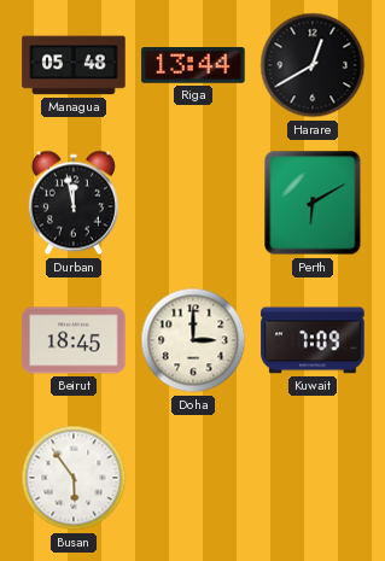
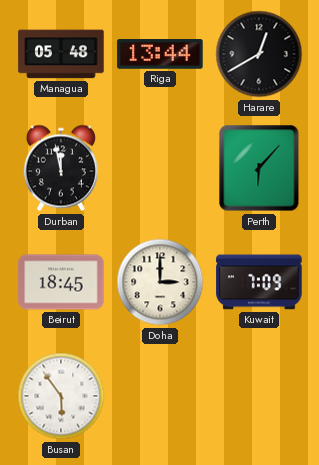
Perth: 6:10 -> 6:07 (259, 168)
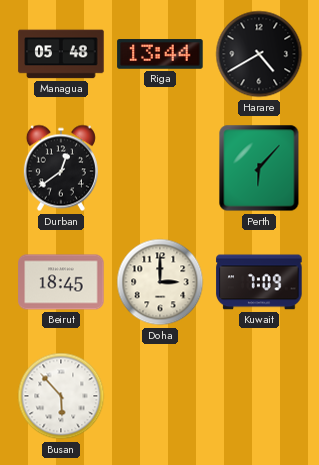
Harare: 12:40 -> 4:40 (259, 54)
Durban: 11:58 -> 12:39 (61, 168)
Busan: 5:54 -> 5:53 (61, 396)
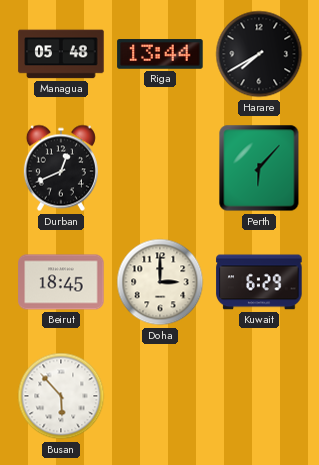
Harare: 4:40 -> 7:40 (259, 54)
Durban: 12:39 -> 12:41 (61, 168)
Kuwait: 7:09 -> 6:29 (259, 282)
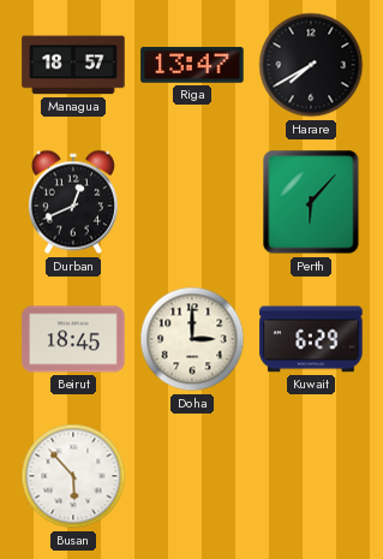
Managua: 05:48 -> 18:57 (73, 65)
Riga: 13:44 -> 13:47 (192, 65)
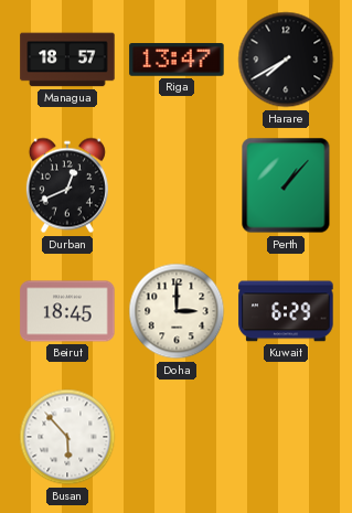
Perth: 6:07 -> 1:07 (286, 185)
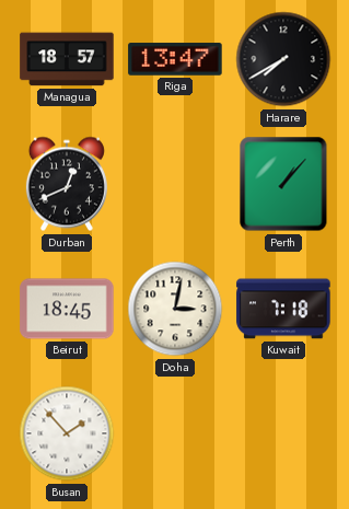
Doha: 3:00 -> 3:02 (175, 309)
Kuwait: 6:29 -> 7:18 (283, 309)
Busan: 5:53 -> 1:53 (67, 433)
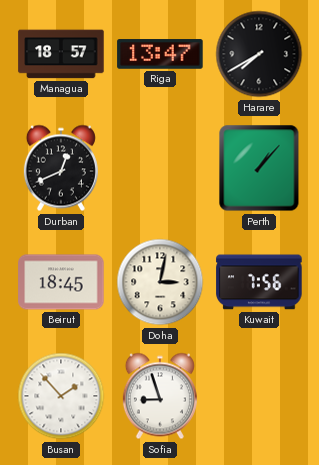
Kuwait: 7:18 -> 7:56 (259, 282)
Sofia: none -> 8:57 (160, 396)
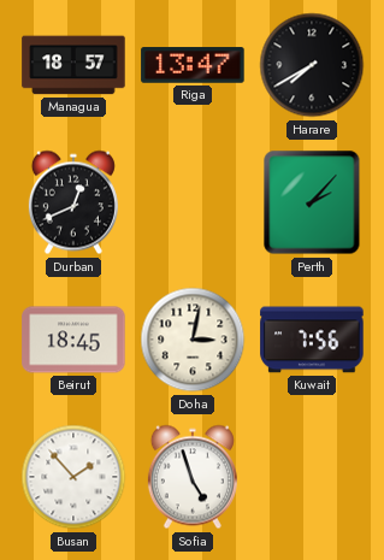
Perth: 1:07 -> 2:07 (312, 202)
Sofia: 8:57 -> 4:57 (193, 477)
